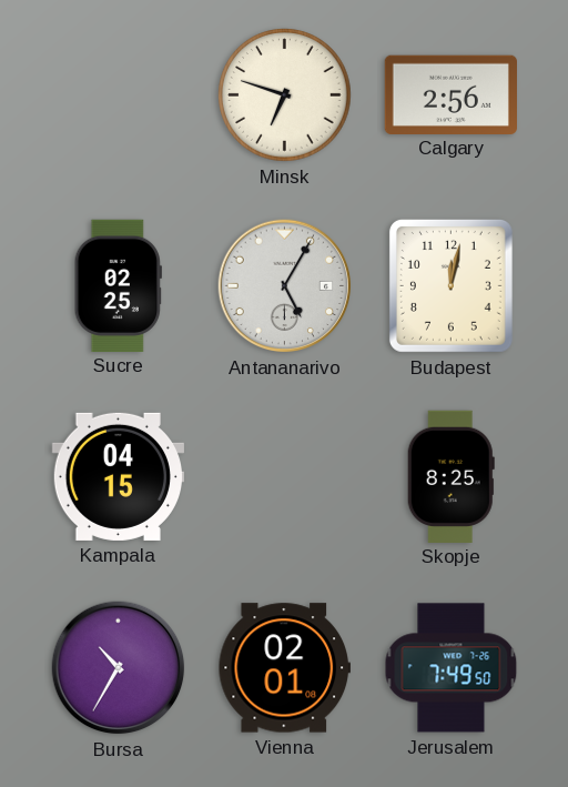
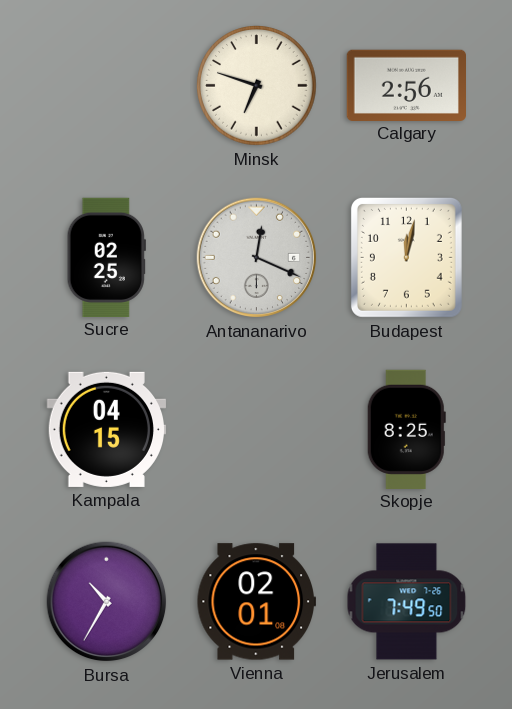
Antananarivo: 5:05 -> 12:19 (257, 258)
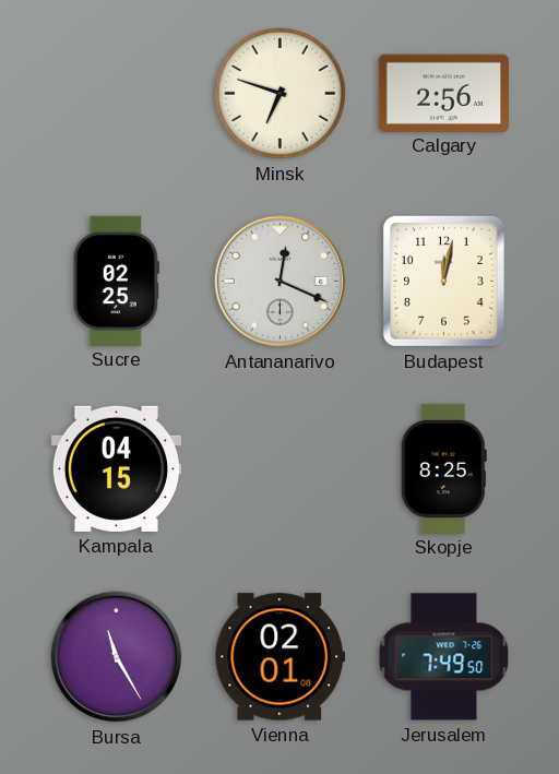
Bursa: 10:35 -> 11:25 (117, 657)
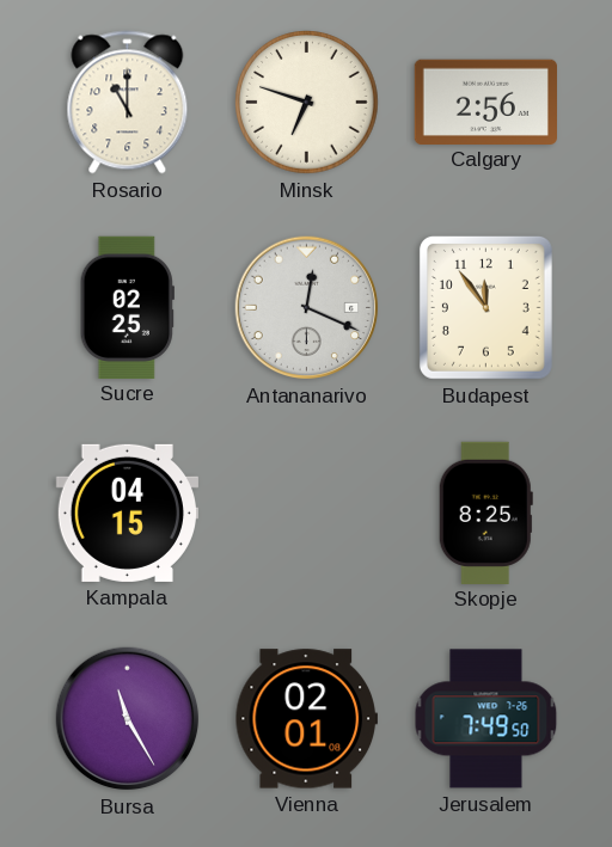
Rosario: none -> 11:00 (128, 103)
Budapest: 12:02 -> 11:54 (485, 307)
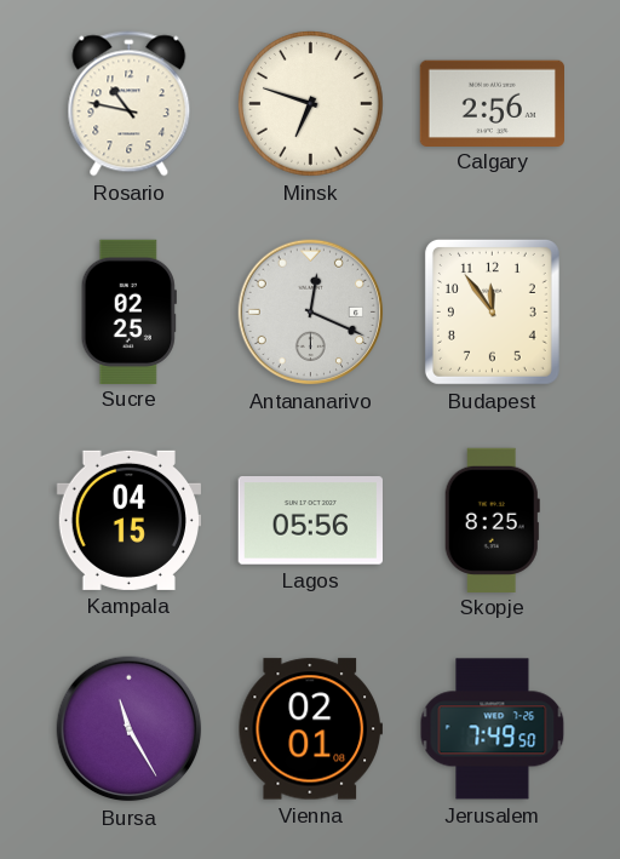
Rosario: 11:00 -> 10:47 (130, 104)
Lagos: none -> 05:56 (310, 521)
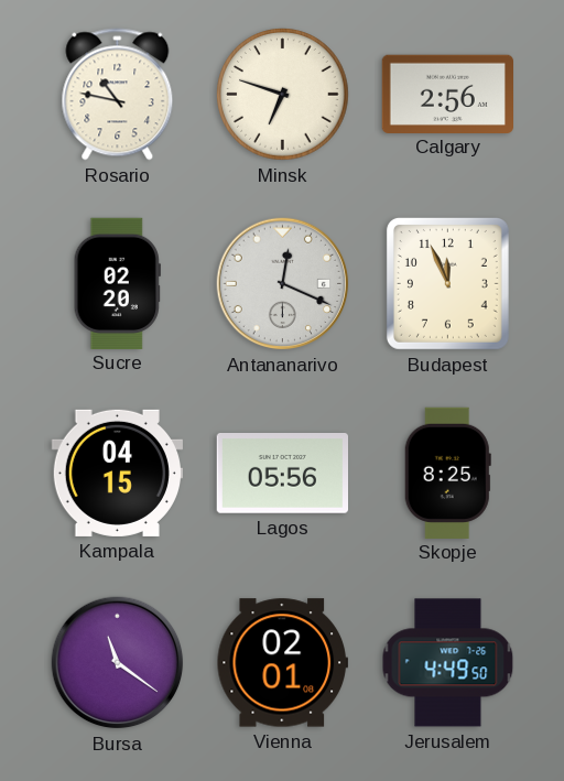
Sucre: 02:25 -> 02:20 (117, 283)
Budapest: 11:54 -> 11:56 (447, 283)
Bursa: 11:25 -> 11:21 (118, 663)
Jerusalem: 7:49 -> 4:49 (448, 663)
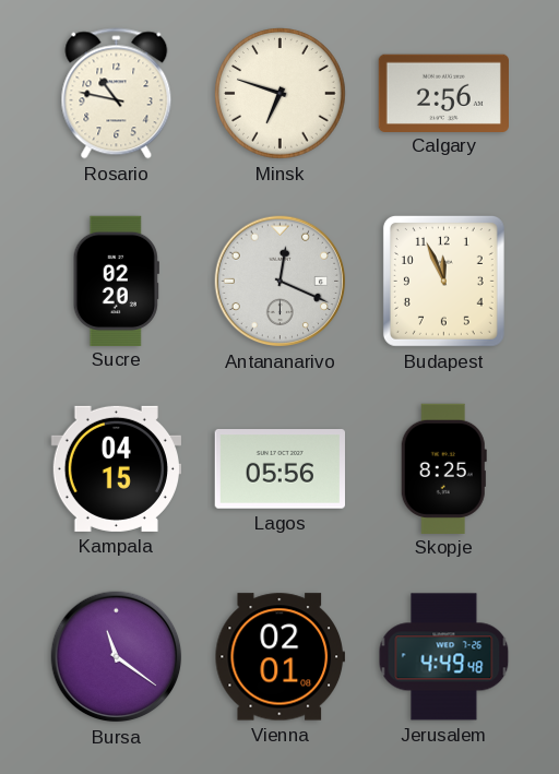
Jerusalem: 4:49:50 -> 4:49:48 (444, 657)
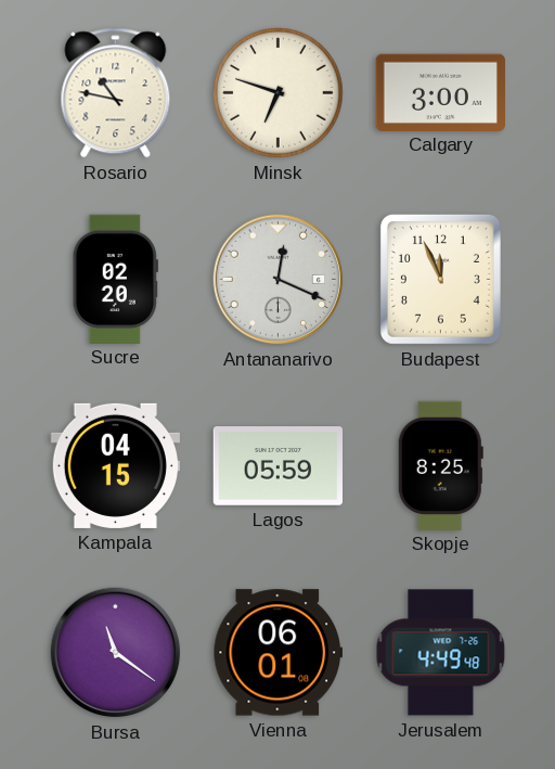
Calgary: 2:56 -> 3:00 (440, 92)
Lagos: 05:56 -> 05:59 (277, 466)
Vienna: 02:01 -> 06:01 (277, 653)
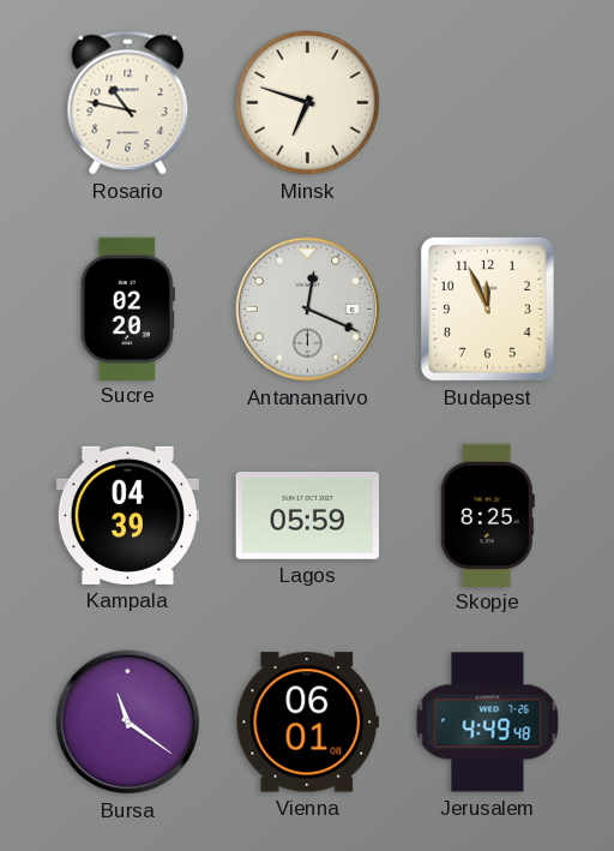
Calgary: 3:00 -> none (440, 92)
Kampala: 04:15 -> 04:39 (127, 515)
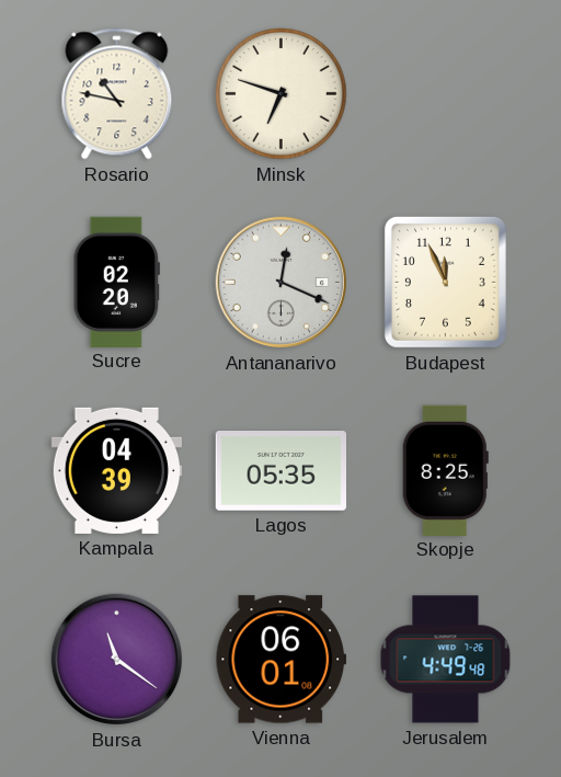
Lagos: 05:59 -> 05:35 (280, 471)
